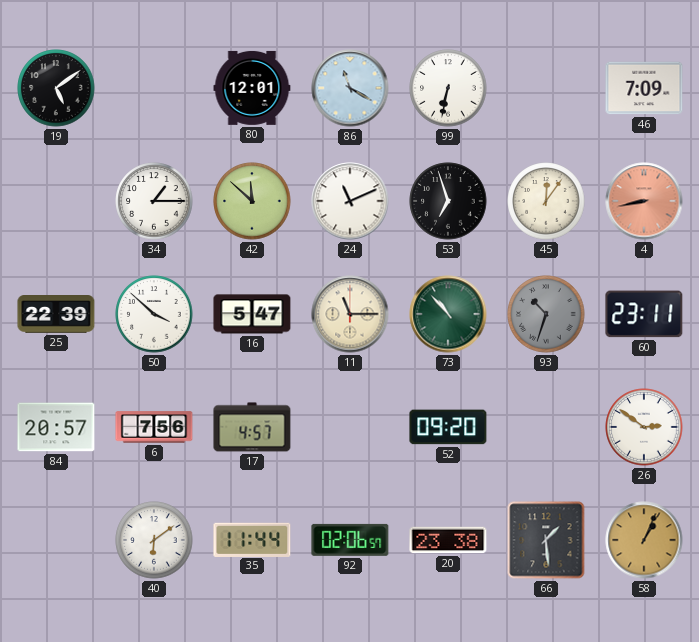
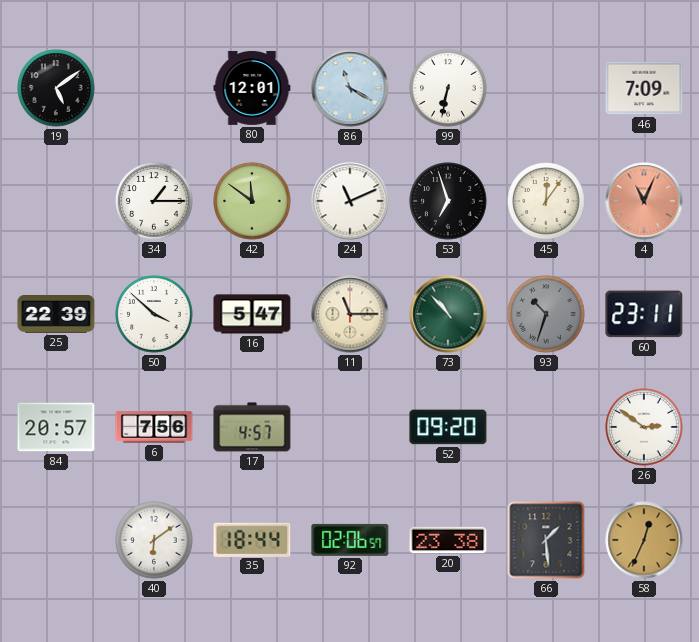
42: 11:52 -> 11:51 (252, 201)
4: 8:43 -> 11:04 (644, 201)
35: 11:44 -> 18:44 (252, 539)
58: 1:04 -> 12:34 (644, 540)
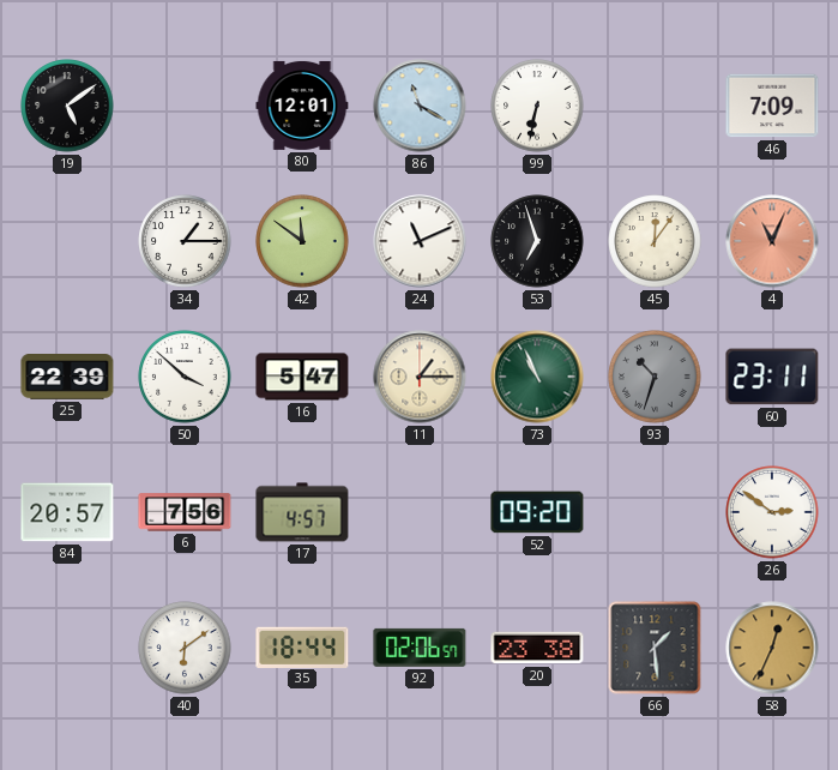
11: 11:15 -> 1:15 (420, 377)
73: 10:53 -> 10:56 (537, 377)
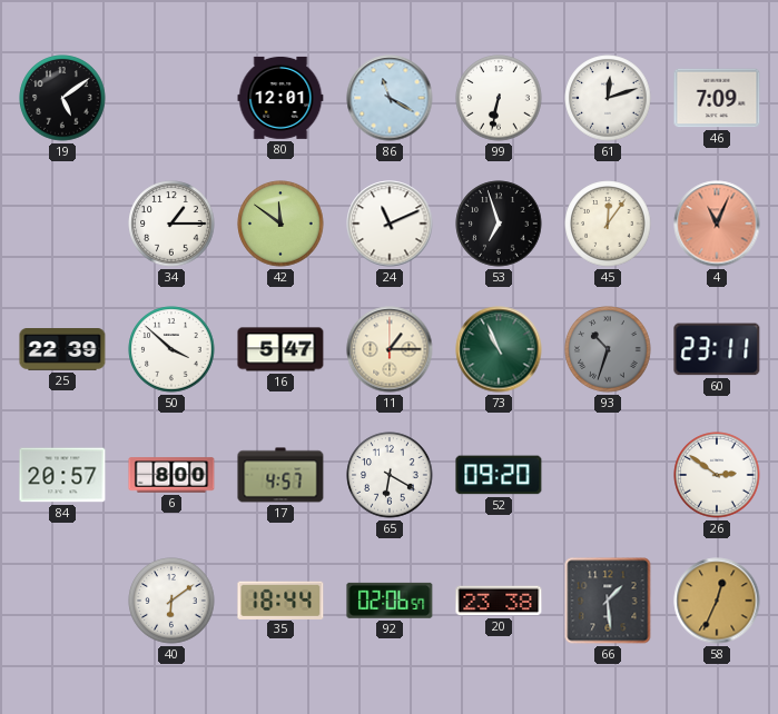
61: none -> 12:12 (608, 98)
6: 7:56 -> 8:00 (171, 475)
65: none -> 6:20 (390, 475)
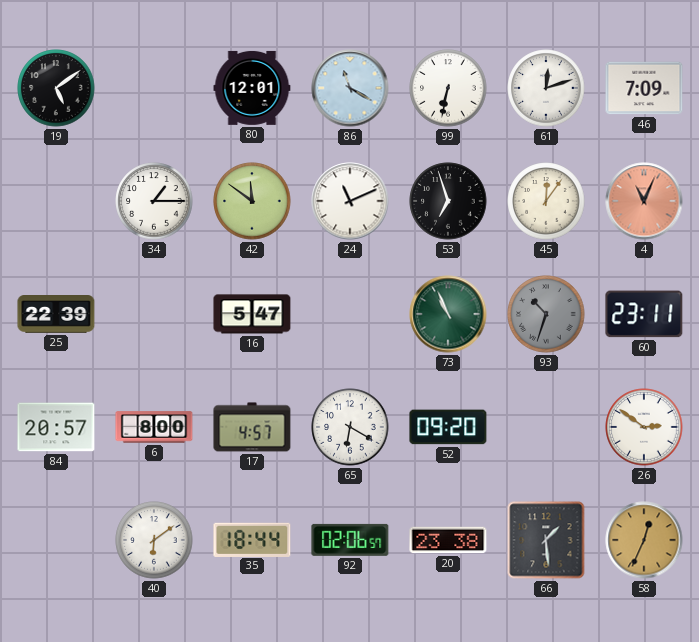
50: 3:52 -> none (171, 349)
11: 1:15 -> none (390, 349)
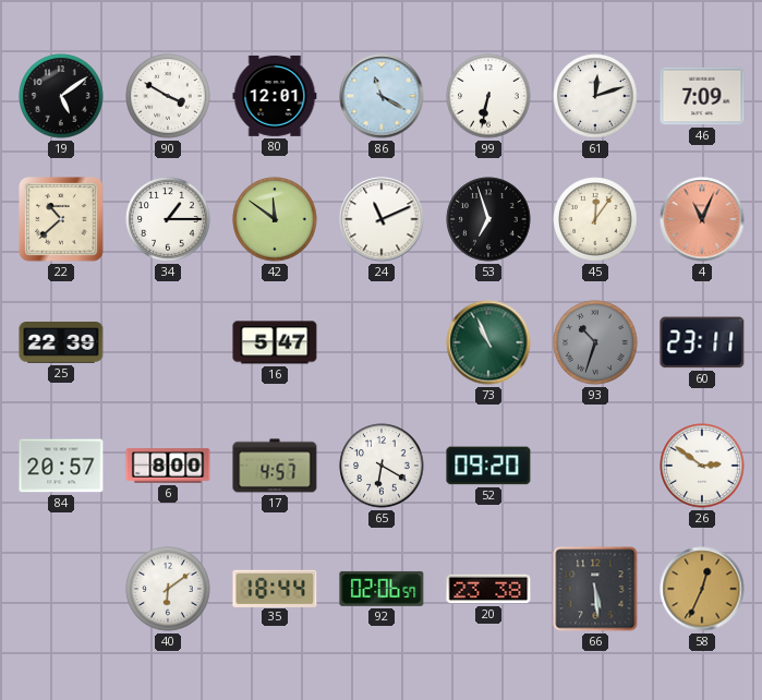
90: none -> 3:50 (168, 96)
22: none -> 10:38 (61, 219)
66: 1:29 -> 5:29 (595, 589)
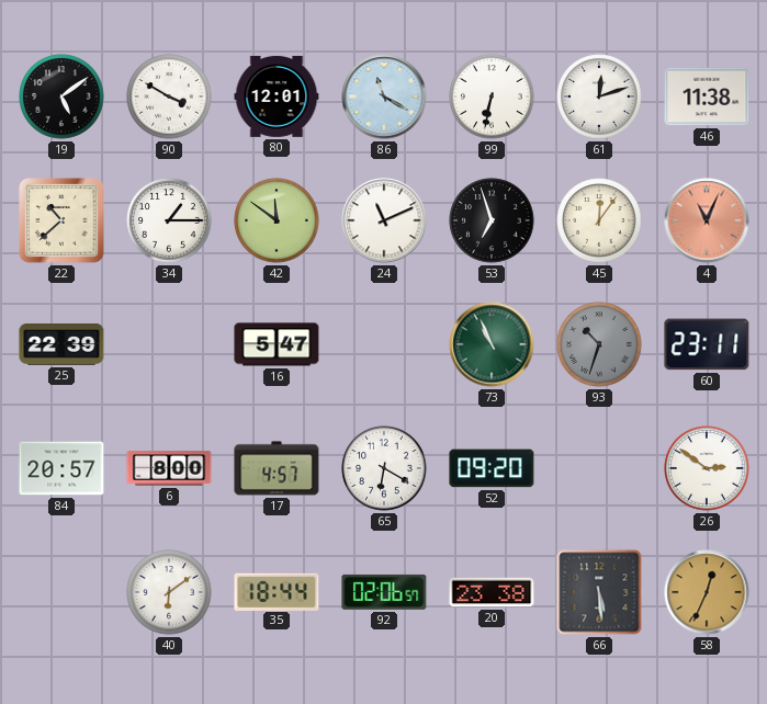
46: 7:09 -> 11:38 (707, 96)
